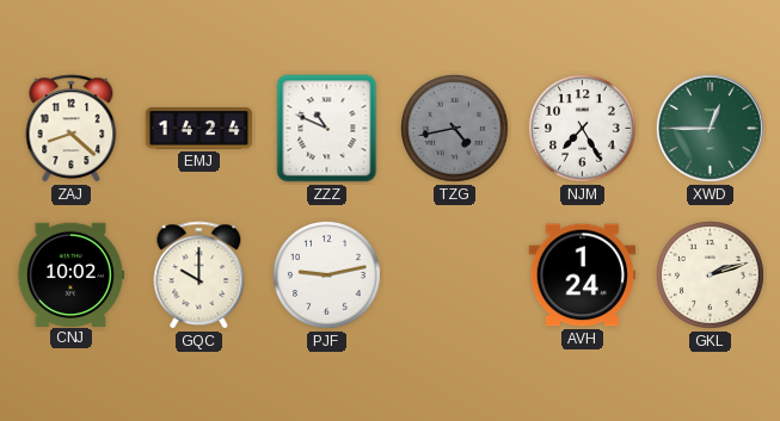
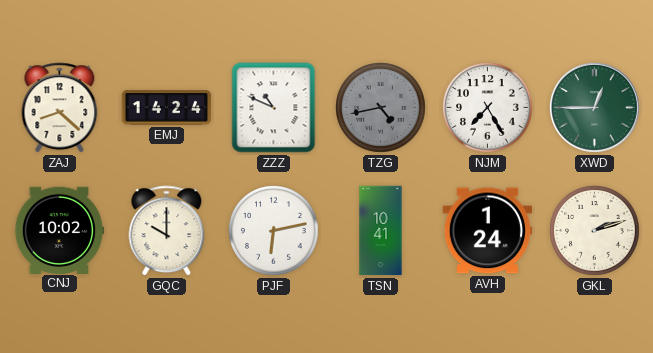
PJF: 9:13 -> 6:13 (274, 231)
TSN: none -> 10:41 (381, 231)
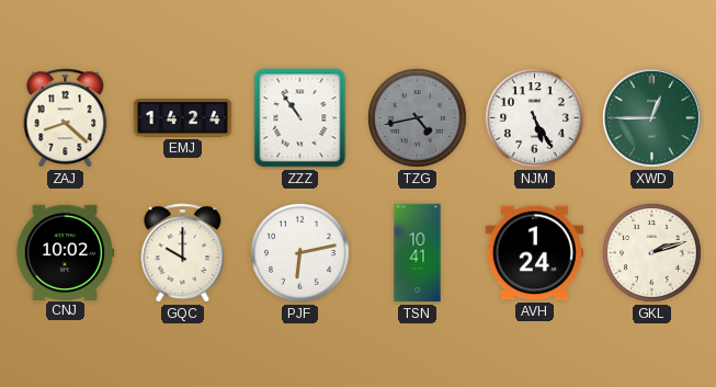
ZZZ: 10:49 -> 10:54 (300, 118)
NJM: 7:25 -> 5:25 (535, 118)
